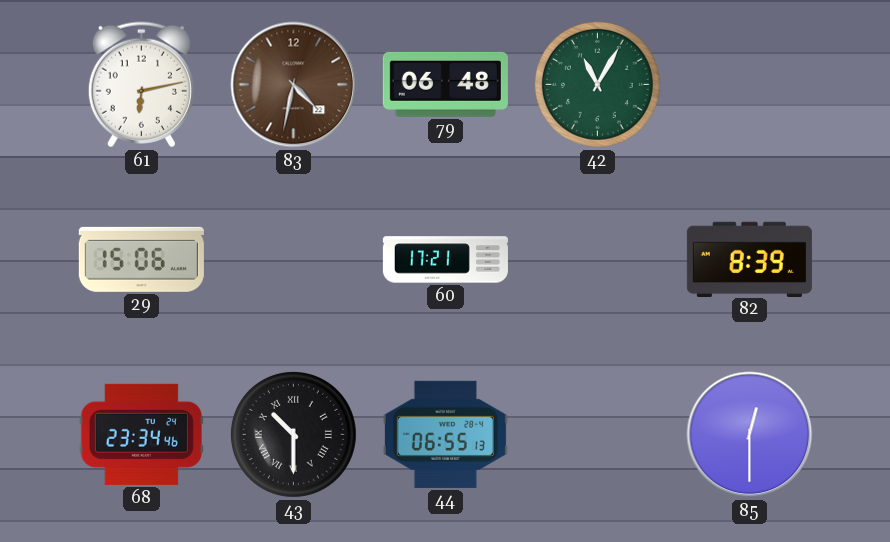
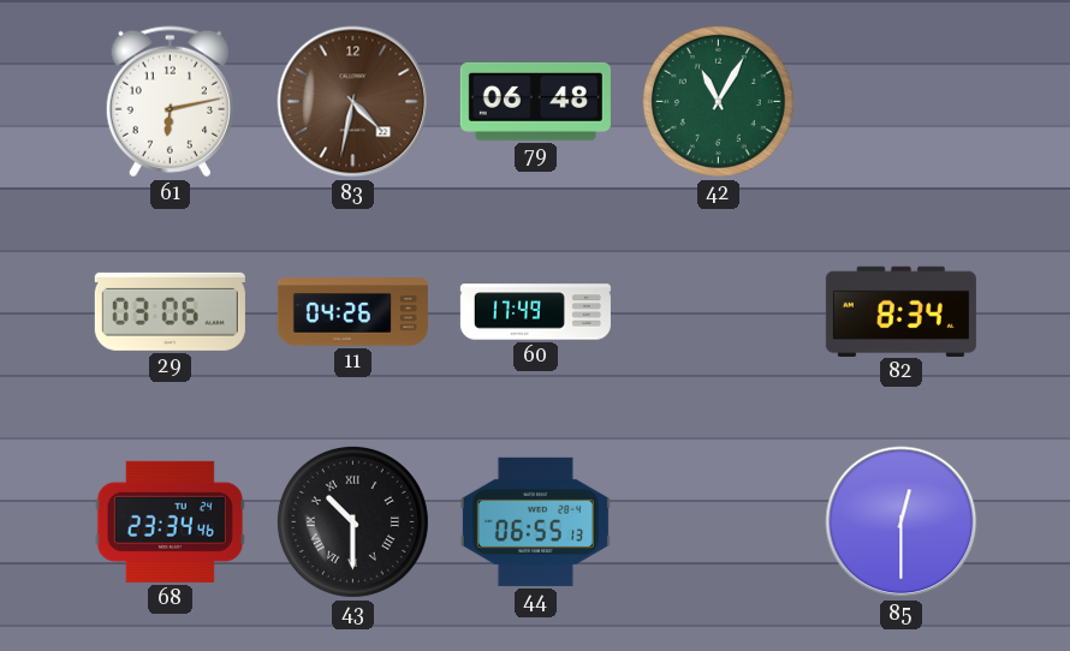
29: 15:06 -> 03:06 (170, 311)
11: none -> 04:26 (352, 312)
60: 17:21 -> 17:49 (535, 312)
82: 8:39 -> 8:34 (900, 311)
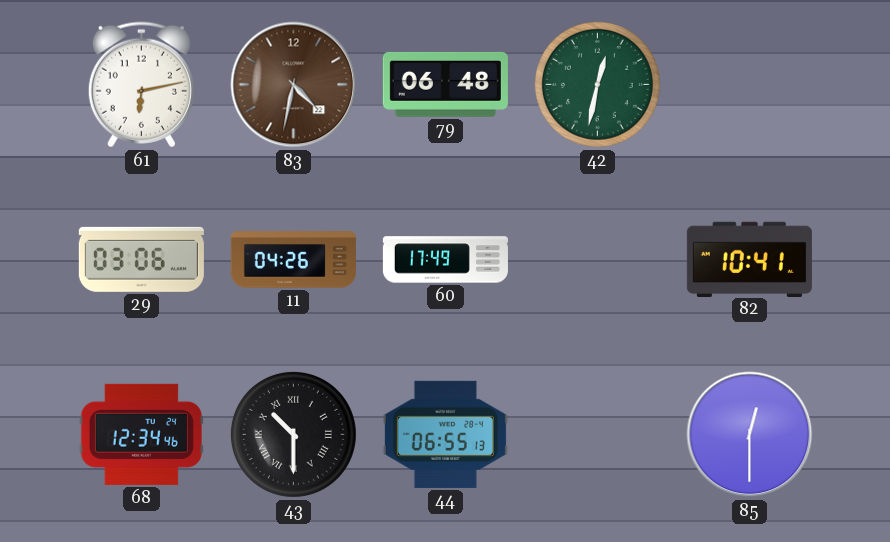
42: 11:05 -> 12:32 (597, 84)
82: 8:34 -> 10:41 (749, 259)
68: 23:34 -> 12:34 (141, 434)
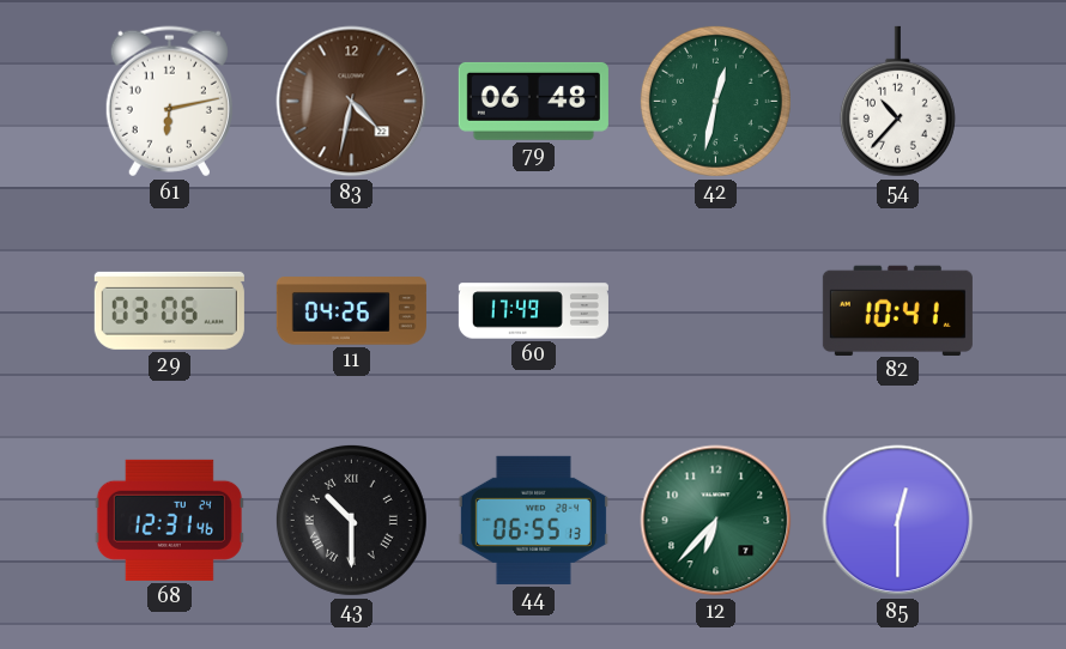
54: none -> 10:37 (897, 102)
68: 12:34 -> 12:31 (169, 520)
12: none -> 6:37 (716, 521)
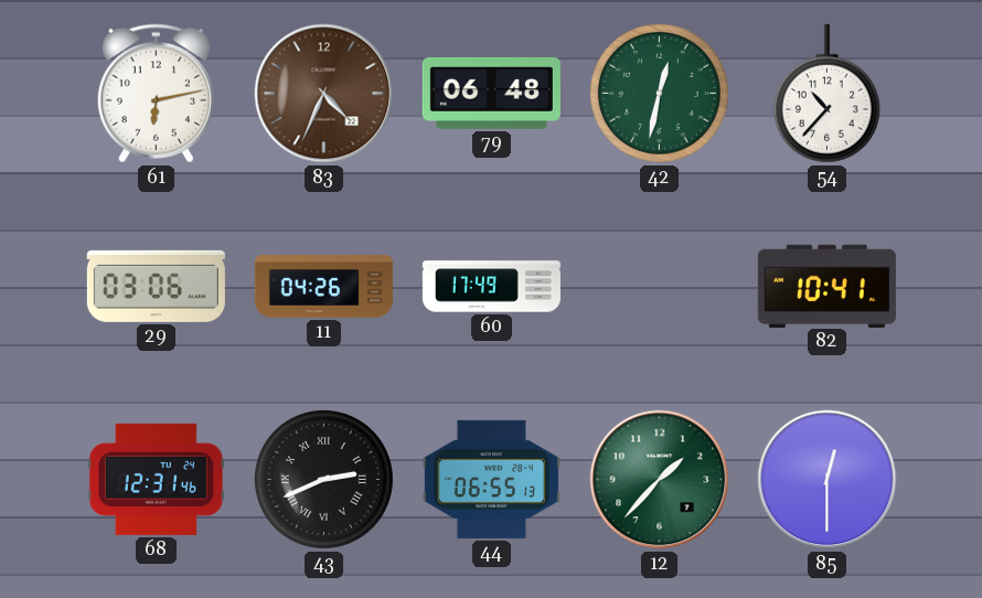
83: 4:32 -> 4:34 (324, 94)
43: 10:30 -> 2:41 (323, 479)
12: 6:37 -> 1:37 (660, 480)
